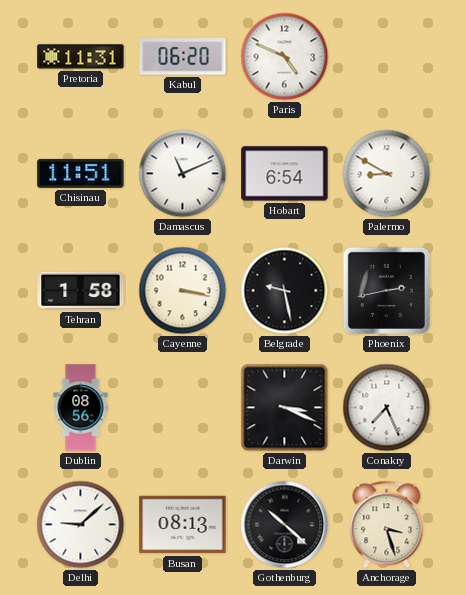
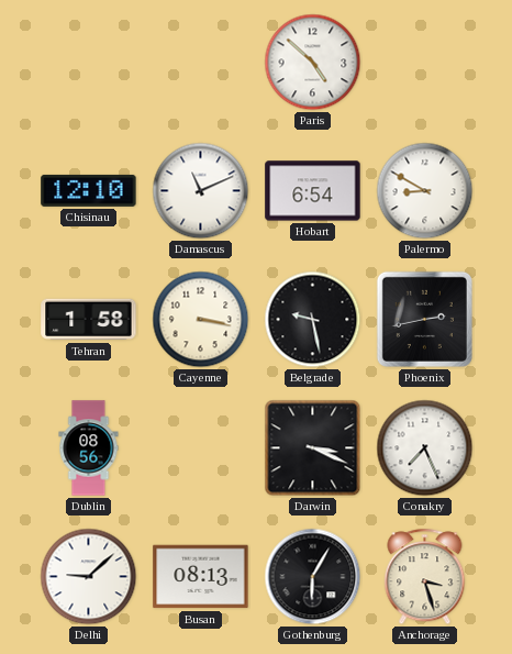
Pretoria: 11:31 -> none (81, 57)
Kabul: 06:20 -> none (183, 57)
Paris: 4:49 -> 4:52 (313, 63)
Chisinau: 11:51 -> 12:10 (89, 190)
Gothenburg: 10:22 -> 6:05 (313, 577)
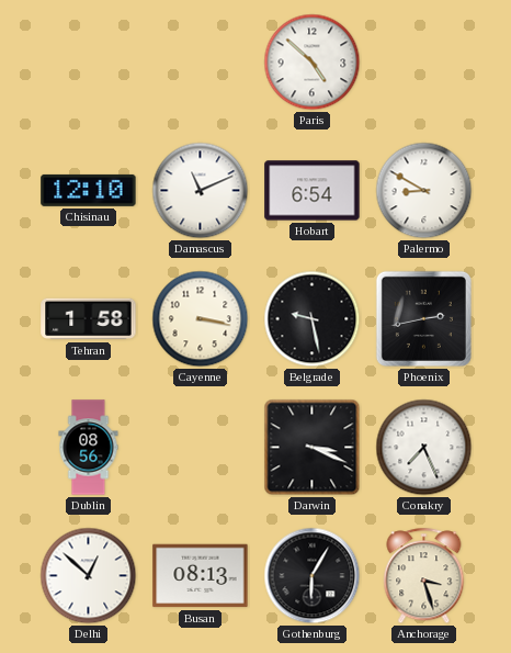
Delhi: 9:08 -> 12:52 (89, 576)
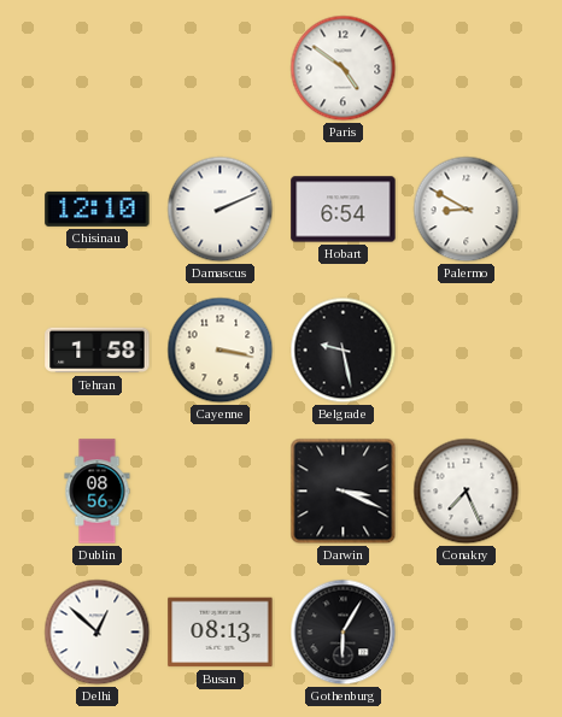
Paris: 4:52 -> 4:51 (344, 69)
Damascus: 11:11 -> 2:11 (221, 210)
Phoenix: 2:43 -> none (423, 318)
Anchorage: 3:27 -> none (424, 576)
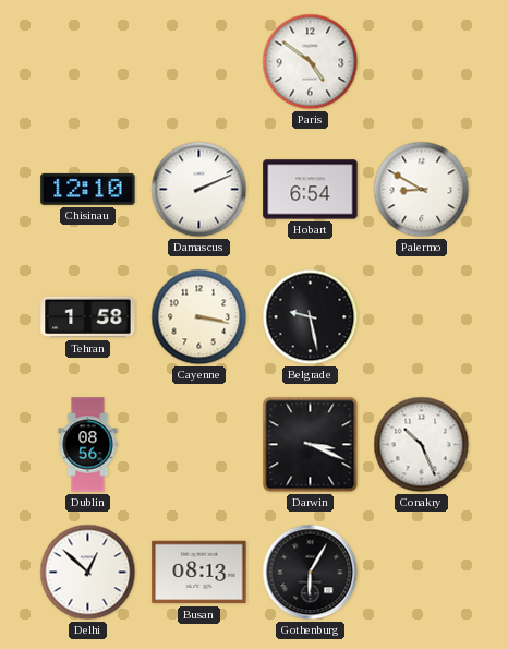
Conakry: 7:26 -> 10:26 (422, 445)
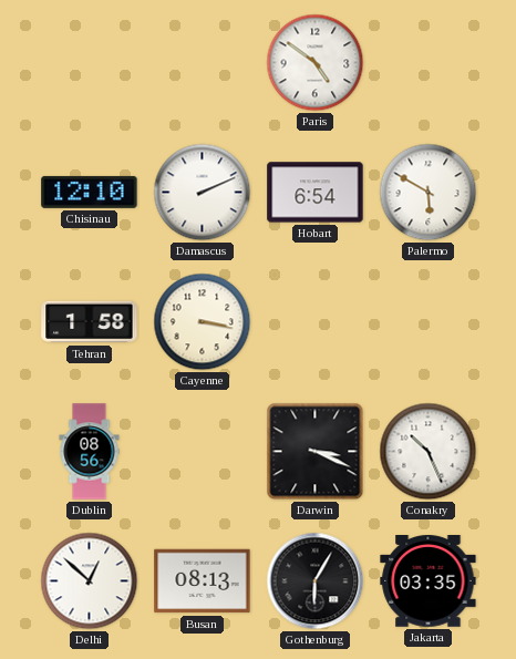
Palermo: 8:50 -> 5:50 (429, 193)
Belgrade: 9:28 -> none (311, 317)
Jakarta: none -> 03:35 (429, 581)
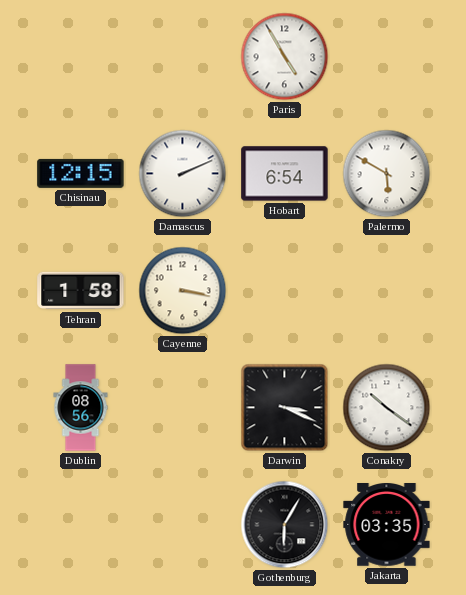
Paris: 4:51 -> 4:55 (285, 57)
Chisinau: 12:10 -> 12:15 (81, 173)
Conakry: 10:26 -> 10:21 (387, 408)
Delhi: 12:52 -> none (90, 581)
Busan: 08:13 -> none (203, 581)
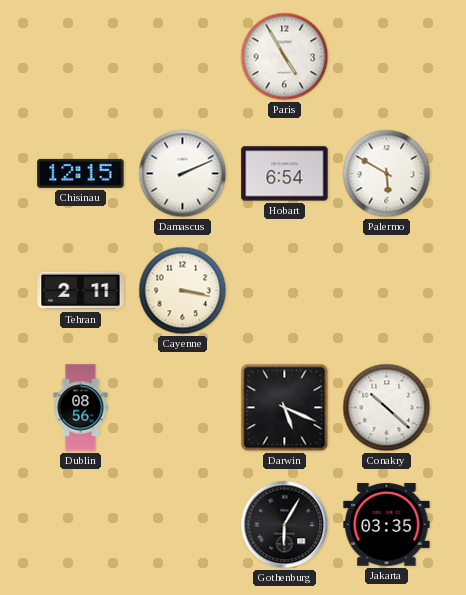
Tehran: 1:58 -> 2:11 (81, 291)
Darwin: 3:19 -> 5:19 (285, 408)
Conakry: 10:21 -> 10:22 (387, 408)
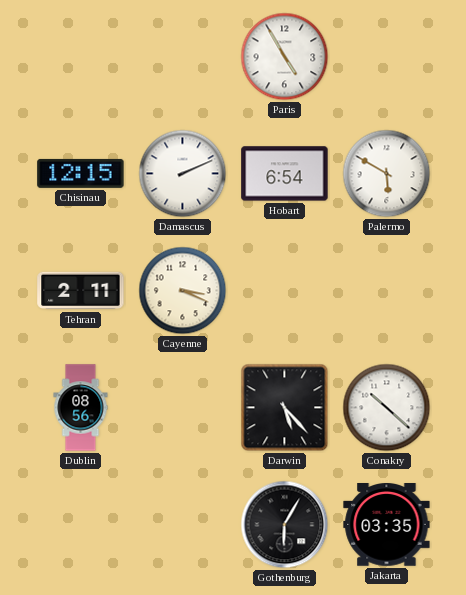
Cayenne: 3:17 -> 3:19 (183, 291)
Darwin: 5:19 -> 5:23 (285, 408)
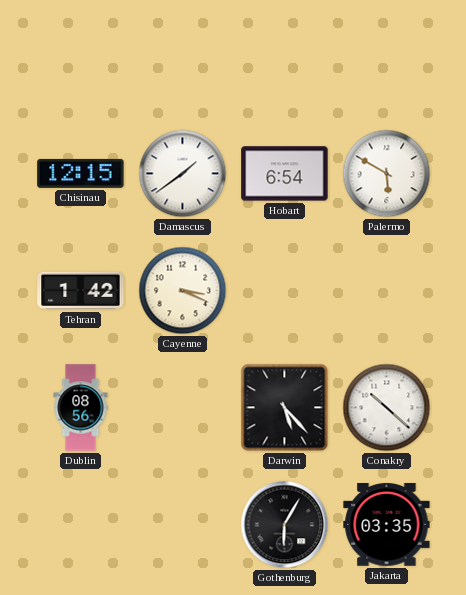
Paris: 4:55 -> none (285, 57)
Damascus: 2:11 -> 1:39 (183, 174)
Tehran: 2:11 -> 1:42 (81, 291)
